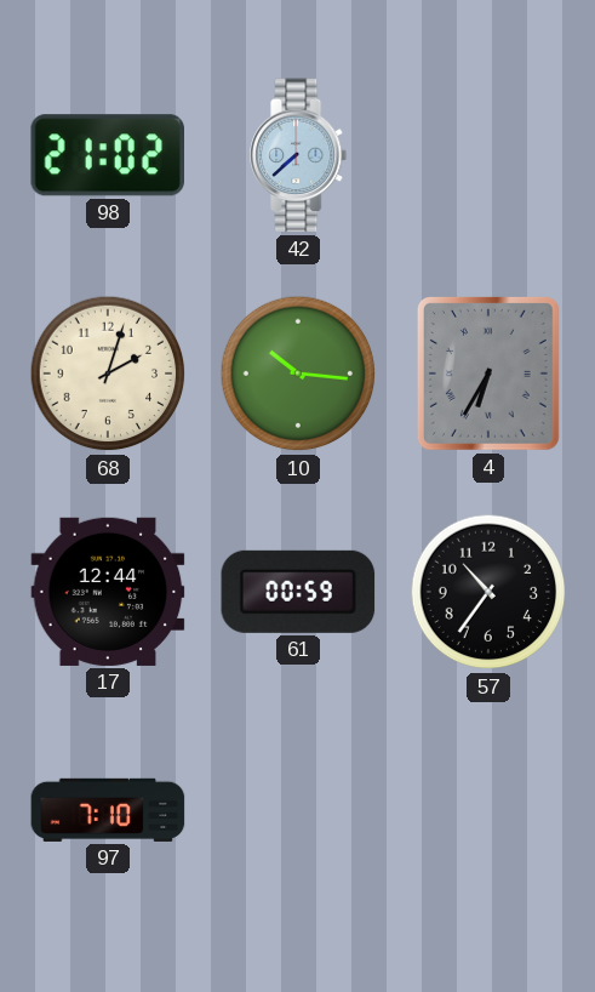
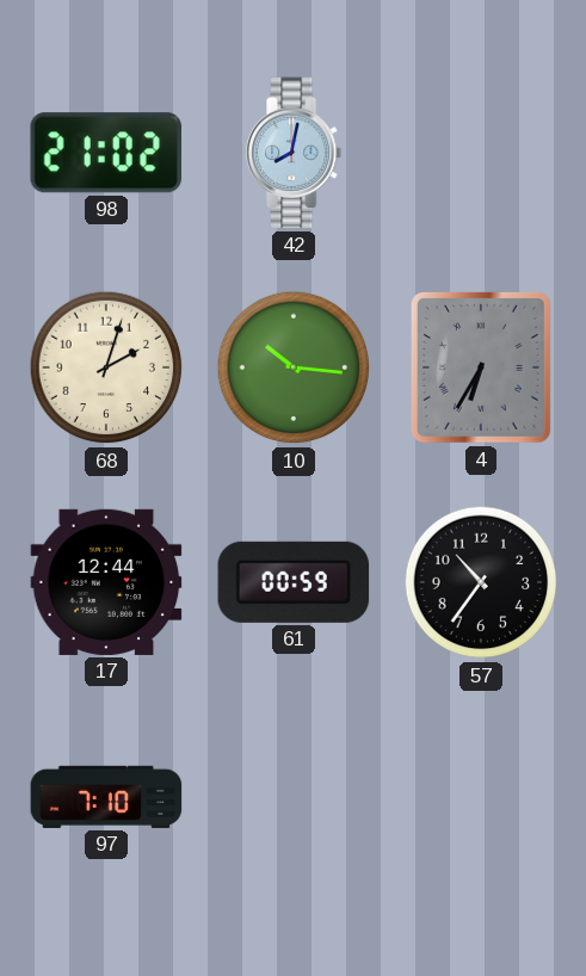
42: 7:38 -> 8:02 (295, 153)
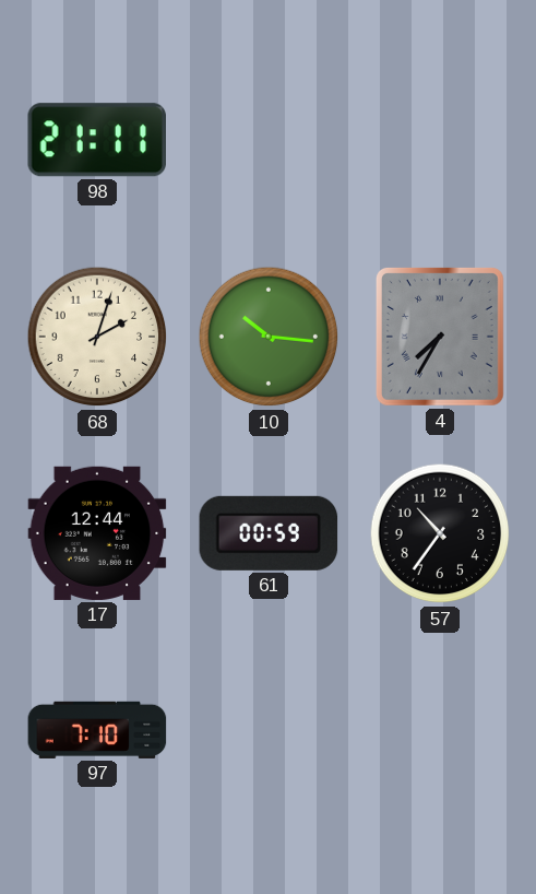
98: 21:02 -> 21:11 (96, 140)
42: 8:02 -> none (295, 153)
4: 6:35 -> 7:35 (440, 337)
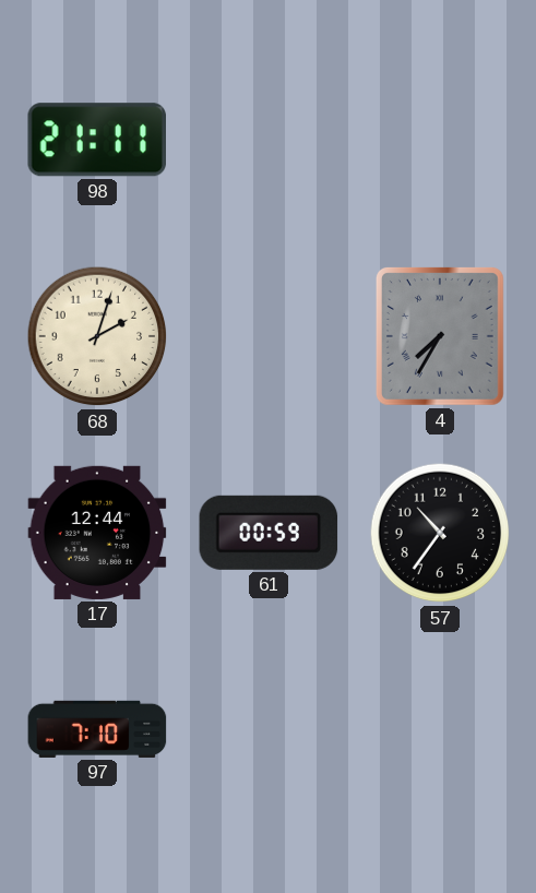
10: 10:16 -> none (269, 337)
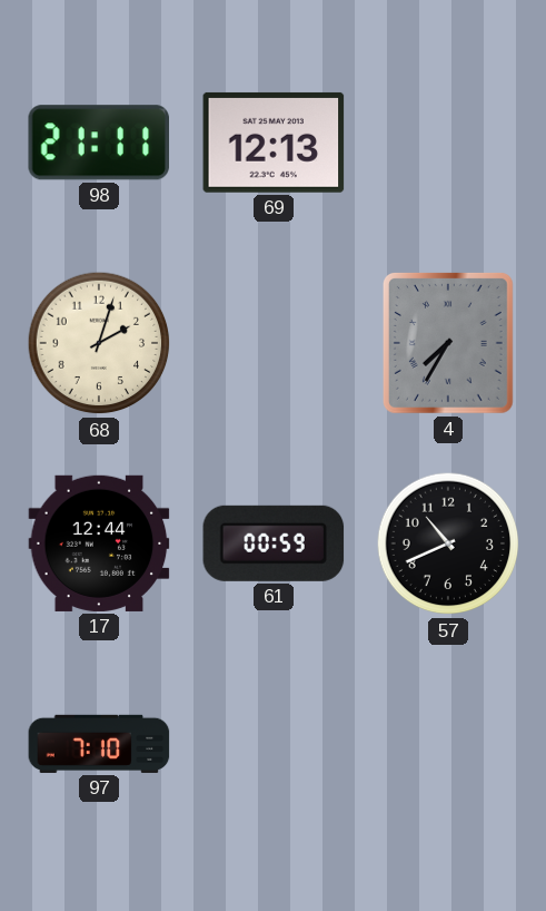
69: none -> 12:13 (274, 143)
57: 10:36 -> 10:41 (448, 543)
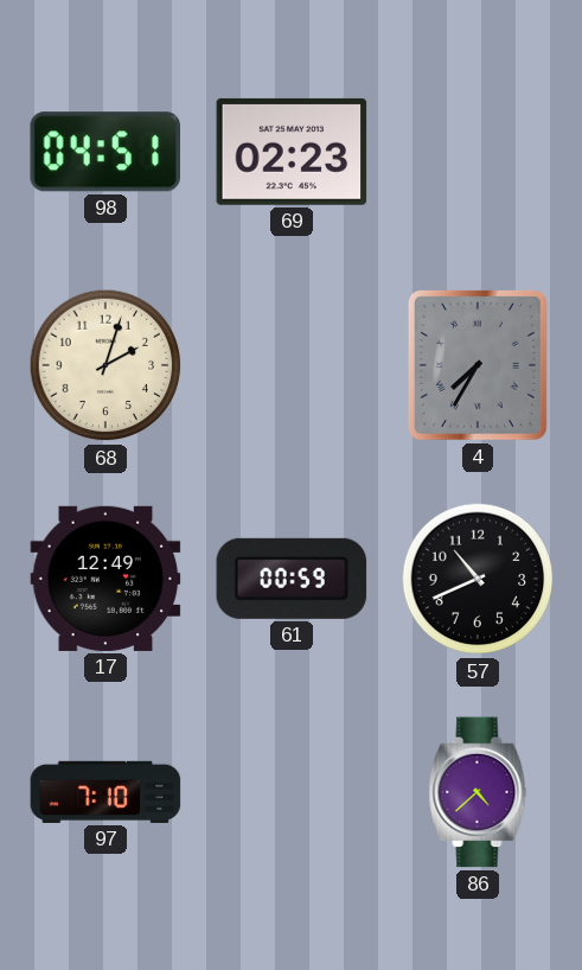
98: 21:11 -> 04:51 (104, 152)
69: 12:13 -> 02:23 (292, 152)
17: 12:44 -> 12:49 (105, 579)
86: none -> 4:38 (478, 792)
